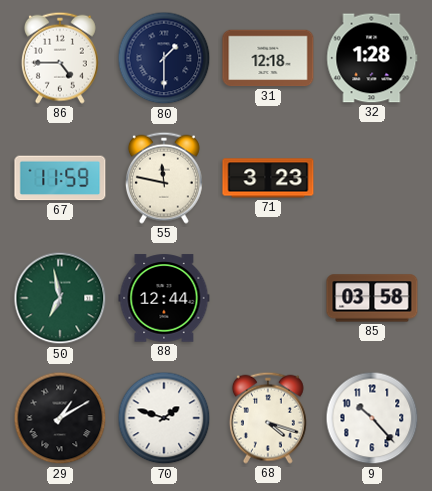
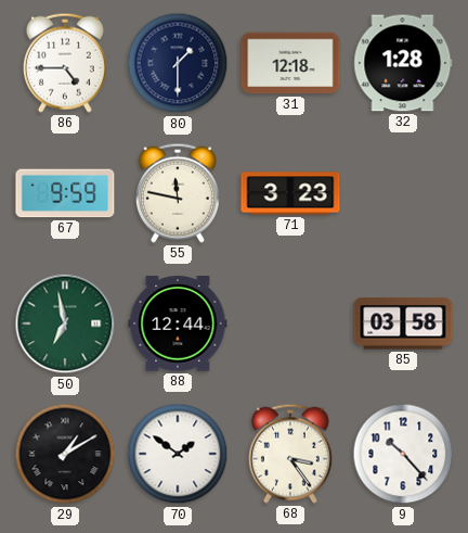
67: 11:59 -> 9:59 (65, 193)
70: 1:48 -> 1:51 (178, 454)
68: 4:18 -> 3:24 (290, 454)
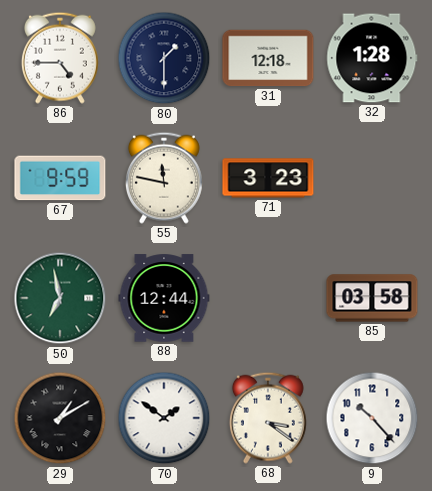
68: 3:24 -> 3:21 (268, 418)
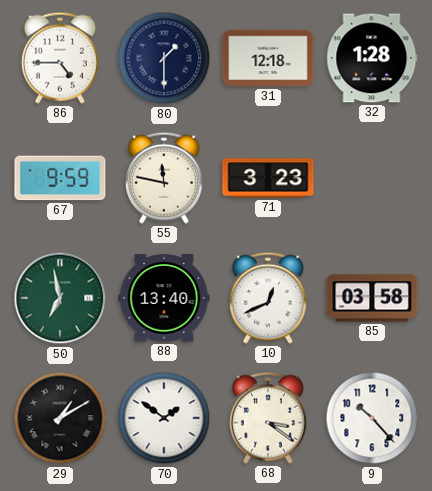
88: 12:44 -> 13:40 (164, 298)
10: none -> 12:41 (268, 298)
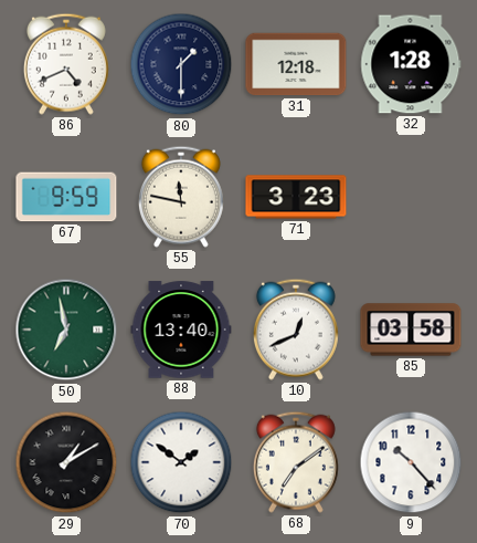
86: 4:45 -> 4:41 (66, 64)
68: 3:21 -> 7:09 (296, 462)
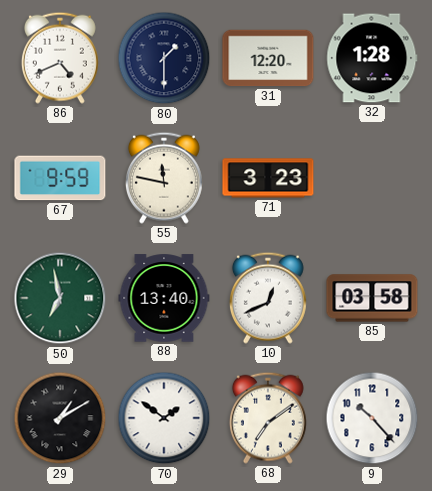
31: 12:18 -> 12:20 (268, 58)
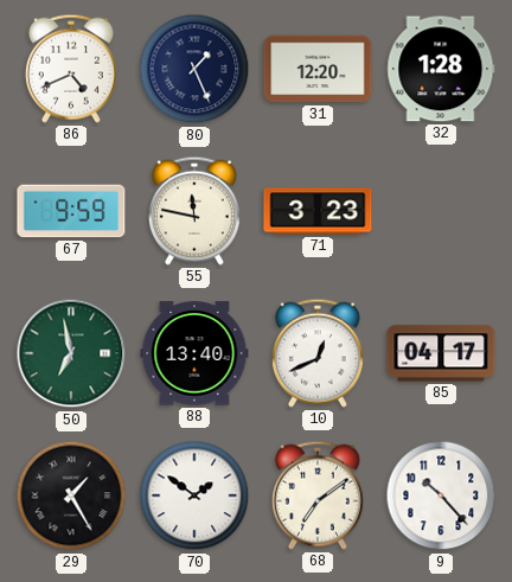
80: 1:30 -> 1:26 (194, 69)
85: 03:58 -> 04:17 (441, 353)
29: 1:10 -> 1:25 (71, 495)
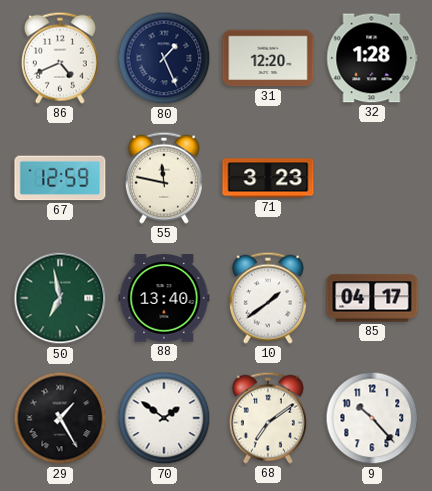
67: 9:59 -> 12:59 (60, 178)
10: 12:41 -> 1:39 (268, 298)
